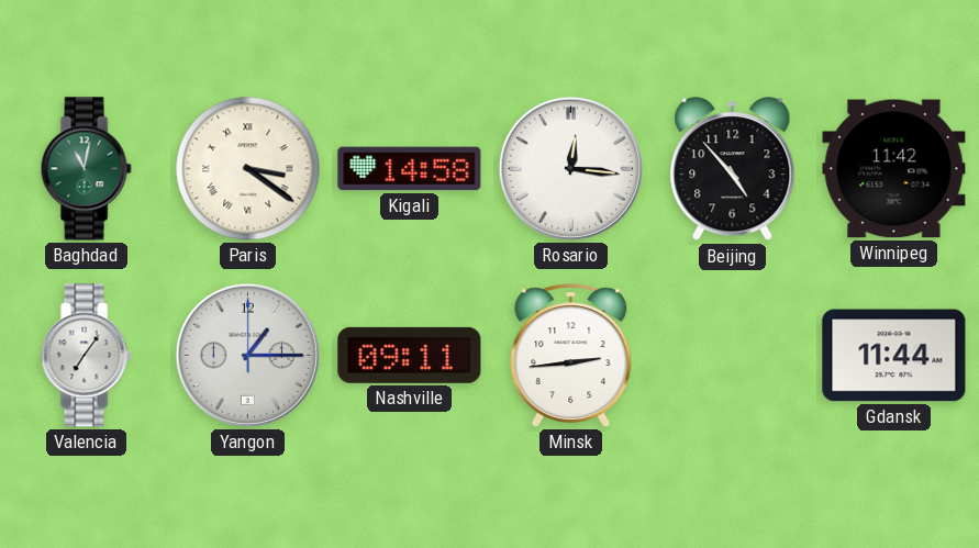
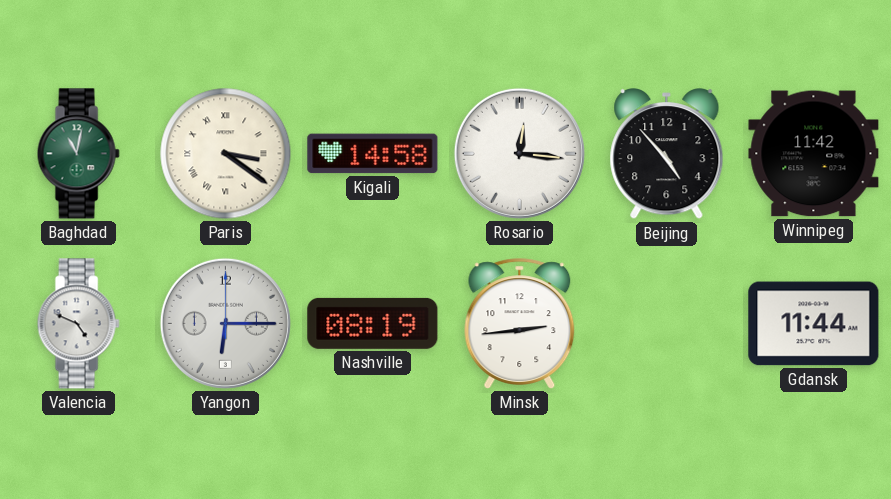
Valencia: 7:06 -> 4:49 (78, 324)
Yangon: 1:15 -> 6:15 (225, 323)
Nashville: 09:11 -> 08:19 (373, 323)
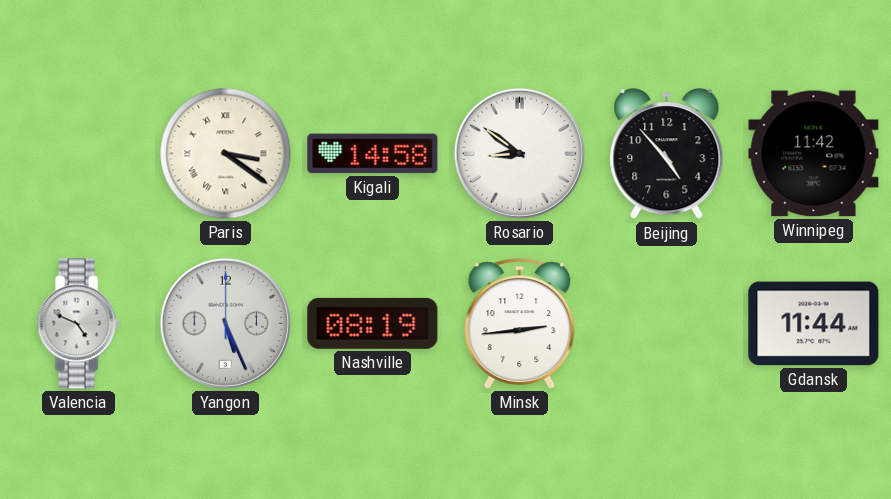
Baghdad: 11:02 -> none (78, 154)
Rosario: 12:16 -> 8:51 (519, 153)
Yangon: 6:15 -> 5:26 (225, 323)
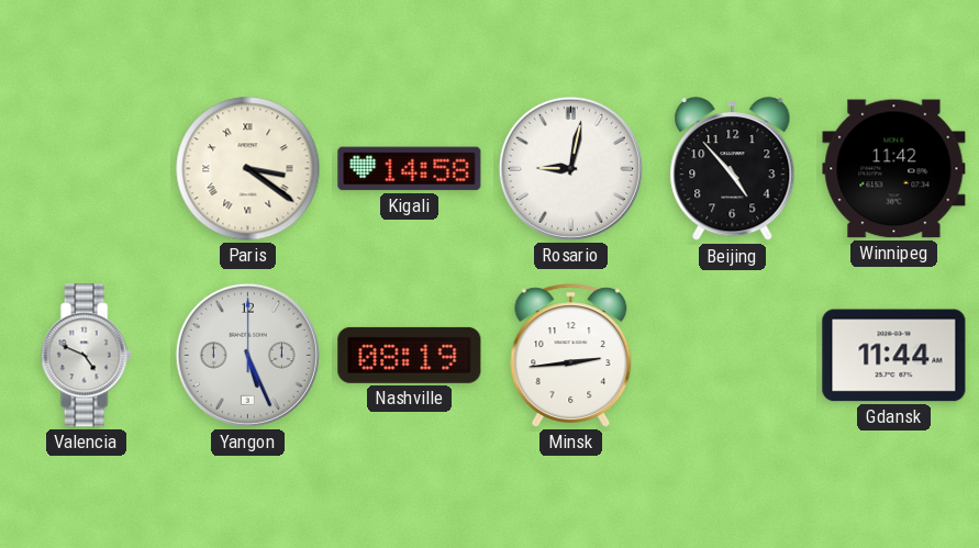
Rosario: 8:51 -> 9:02 (570, 168)
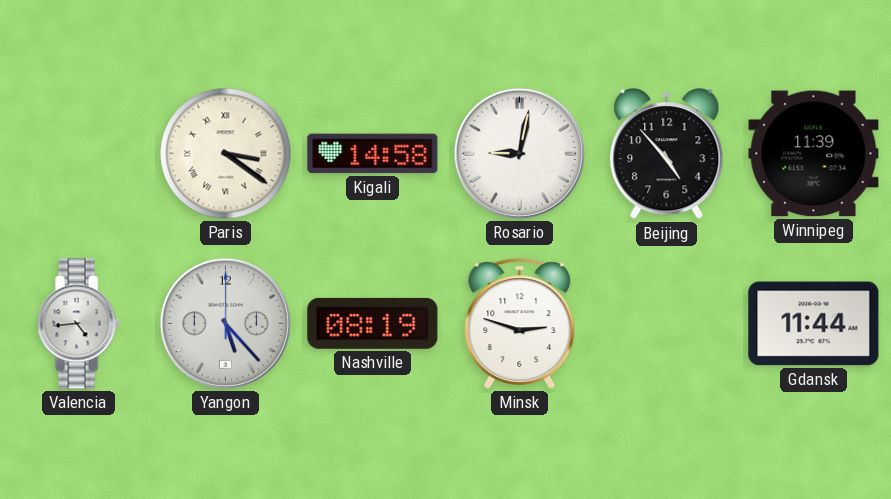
Winnipeg: 11:42 -> 11:39 (814, 154)
Valencia: 4:49 -> 4:44 (78, 324)
Yangon: 5:26 -> 5:23 (225, 323)
Minsk: 2:44 -> 2:48 (520, 324)
